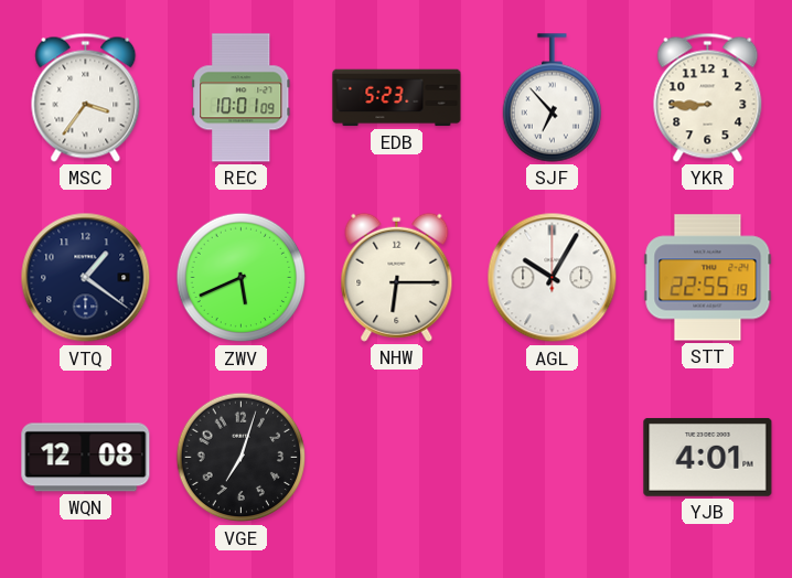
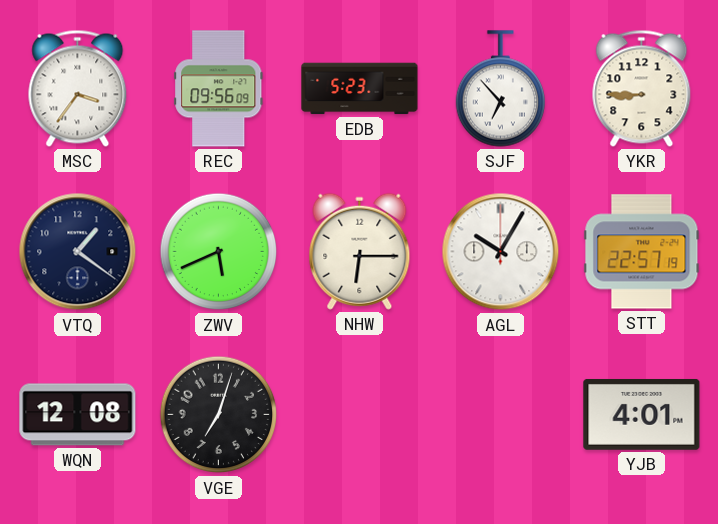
REC: 10:01 -> 09:56 (219, 89)
STT: 22:55 -> 22:57 (642, 252)
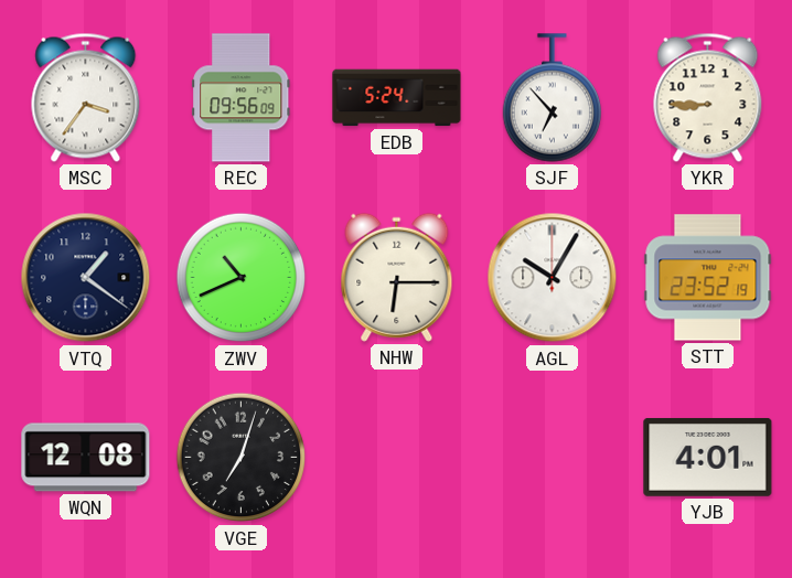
EDB: 5:23 -> 5:24 (397, 98)
ZWV: 5:41 -> 10:41 (242, 278)
STT: 22:57 -> 23:52 (708, 278)
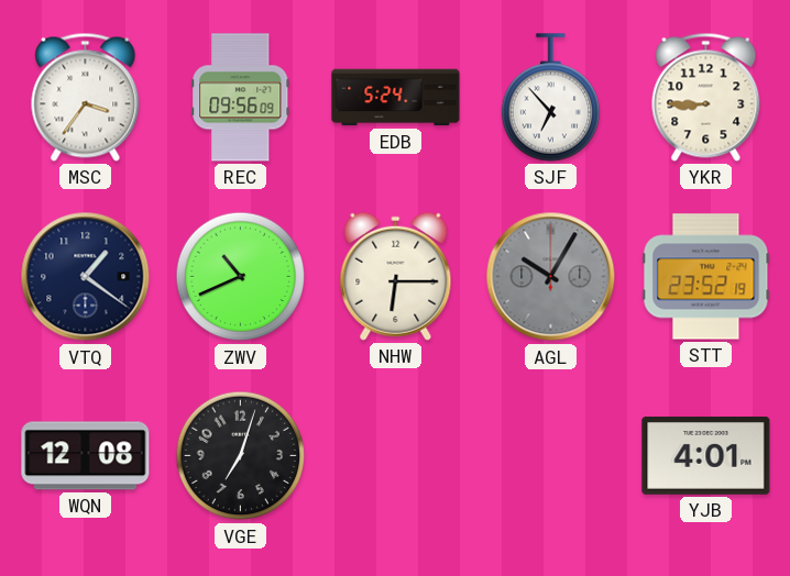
AGL dial: white -> grey (551, 277)
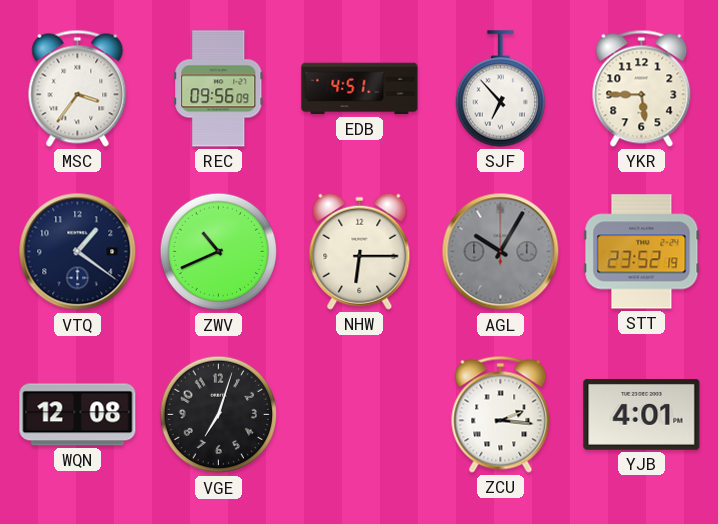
EDB: 5:24 -> 4:51 (360, 89)
YKR: 8:45 -> 5:45 (642, 88)
ZCU: none -> 2:16 (501, 414)
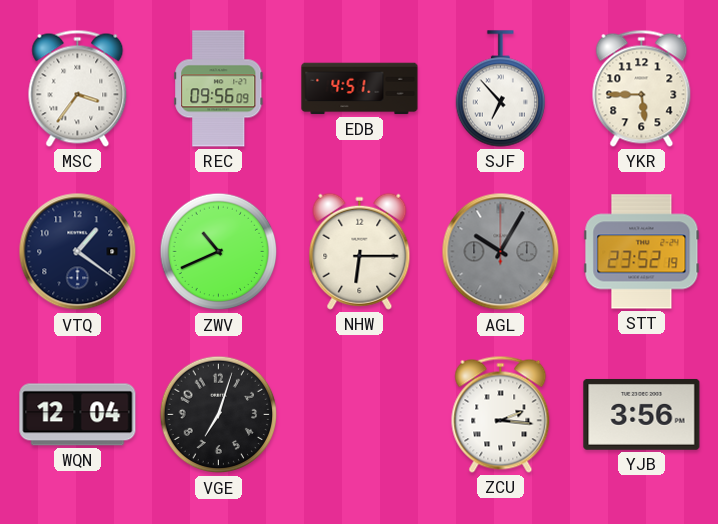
WQN: 12:08 -> 12:04 (78, 415)
YJB: 4:01 -> 3:56 (642, 414)
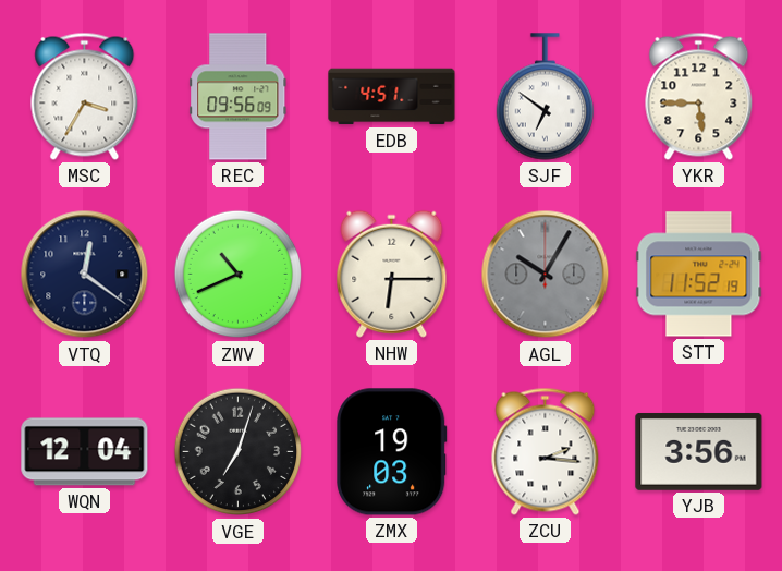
MSC: 3:36 -> 3:35 (85, 96)
SJF: 6:53 -> 6:51 (545, 97)
VTQ: 1:21 -> 12:21 (85, 275)
STT: 23:52 -> 11:52 (699, 275)
ZMX: none -> 19:03 (392, 452)
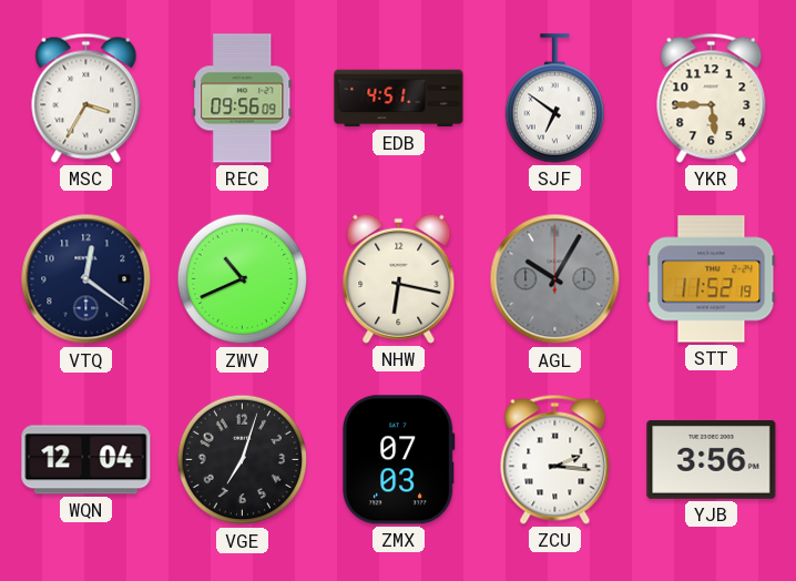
NHW: 6:15 -> 6:17 (399, 278)
ZMX: 19:03 -> 07:03 (399, 460)
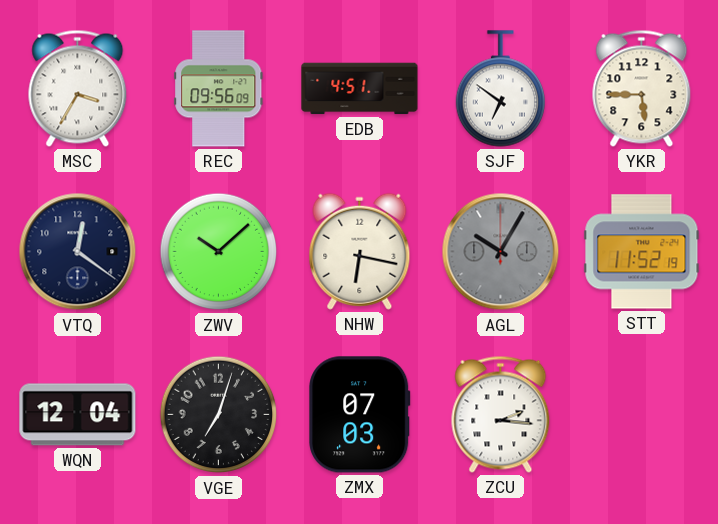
ZWV: 10:41 -> 10:08 (219, 252)
YJB: 3:56 -> none (712, 459)
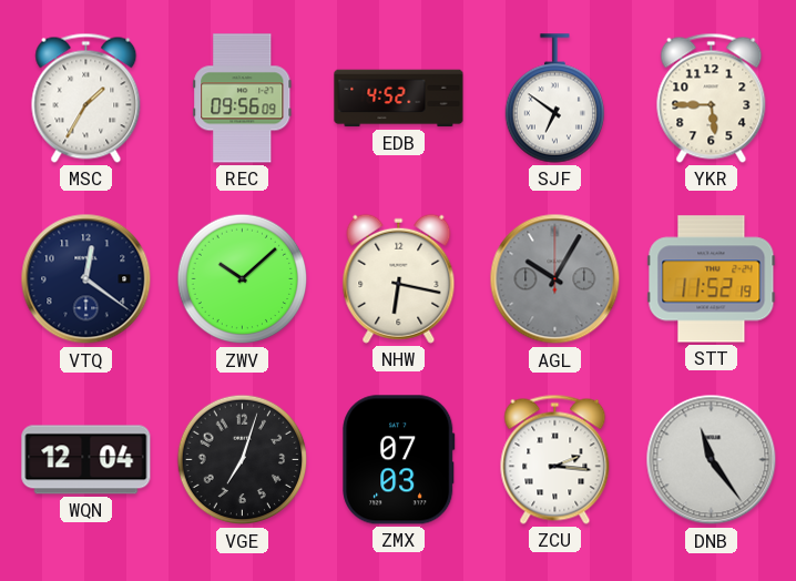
MSC: 3:35 -> 1:35 (86, 98)
EDB: 4:51 -> 4:52 (399, 99)
DNB: none -> 11:24 (712, 460)
